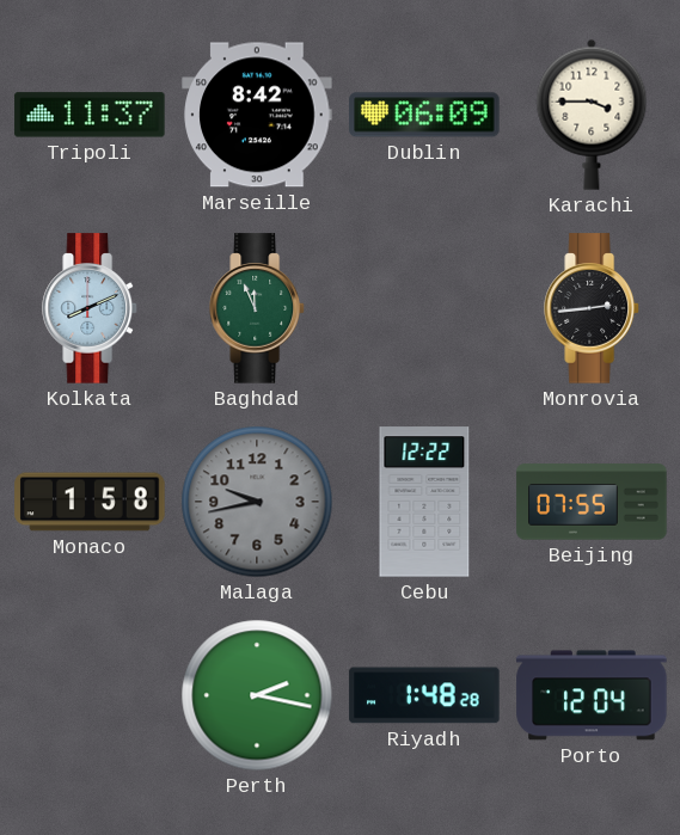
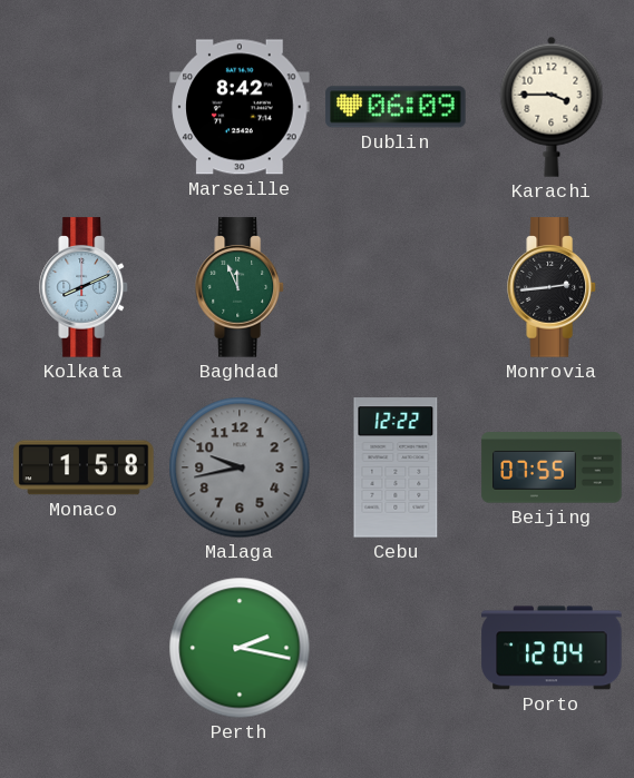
Tripoli: 11:37 -> none (90, 115)
Riyadh: 1:48 -> none (424, 695)
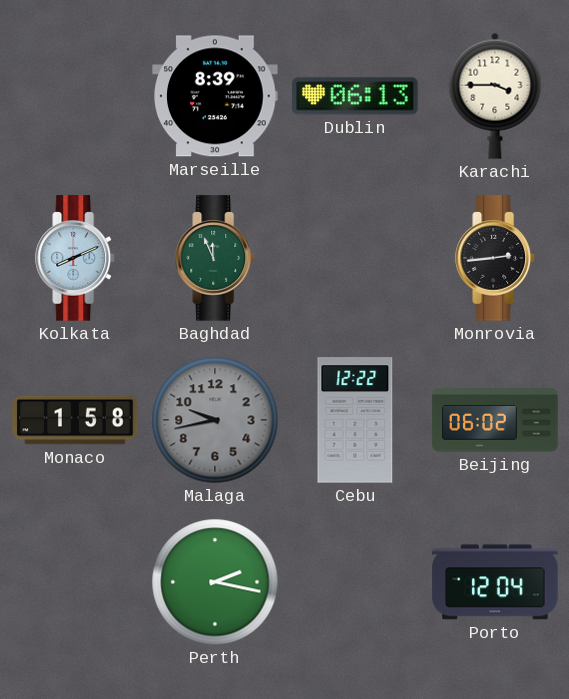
Marseille: 8:42 -> 8:39 (215, 96)
Dublin: 06:09 -> 06:13 (355, 96)
Beijing: 07:55 -> 06:02 (495, 420)
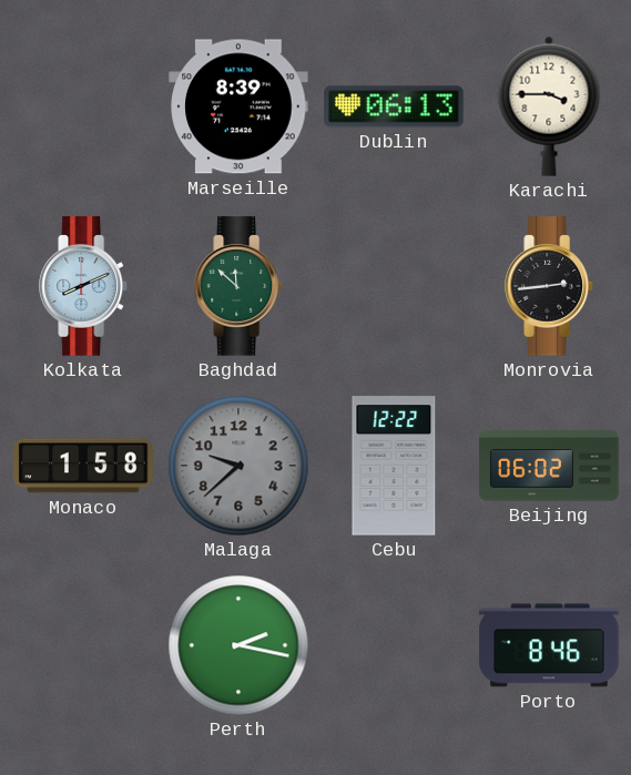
Baghdad: 11:56 -> 11:52 (238, 286)
Malaga: 9:43 -> 9:38 (238, 466)
Porto: 12:04 -> 8:46 (549, 645)
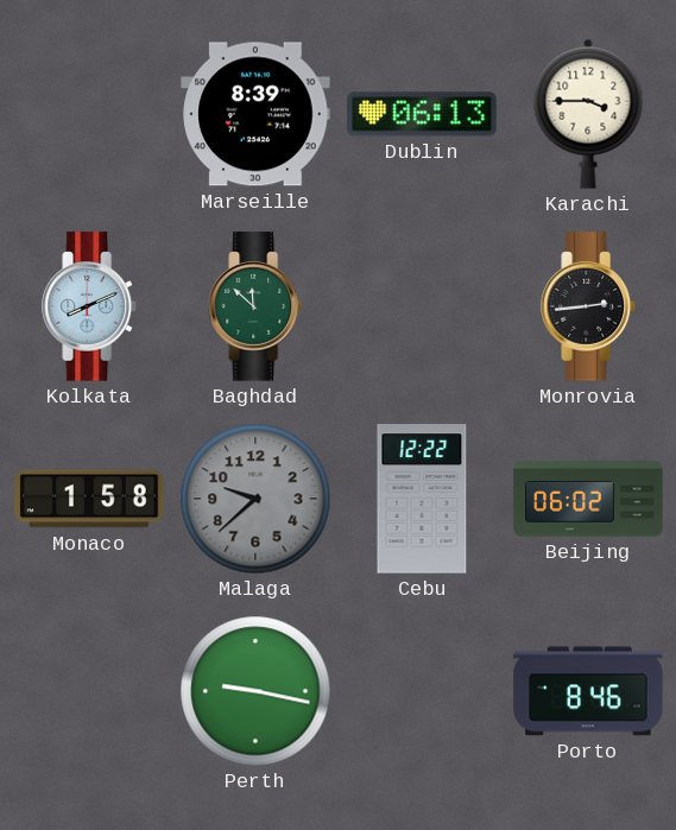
Perth: 2:17 -> 9:17 (255, 691)
